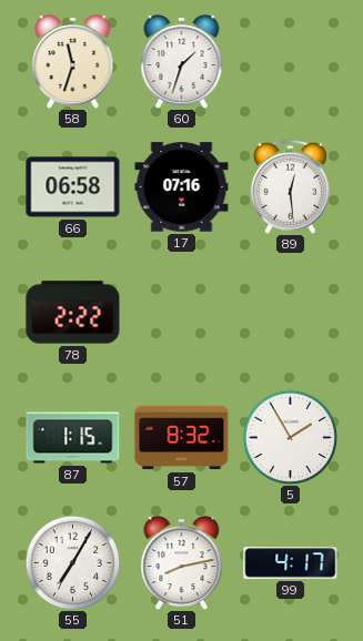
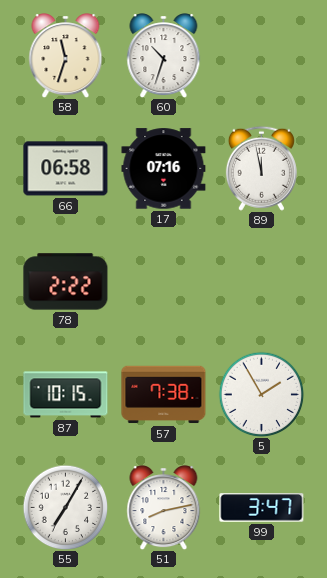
60: 1:33 -> 10:33 (164, 56)
89: 12:29 -> 11:58 (261, 168)
87: 1:15 -> 10:15 (66, 395)
57: 8:32 -> 7:38 (164, 395)
99: 4:17 -> 3:47 (262, 508)
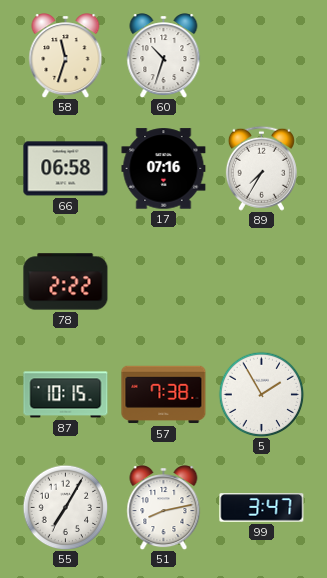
89: 11:58 -> 7:35 (261, 168)
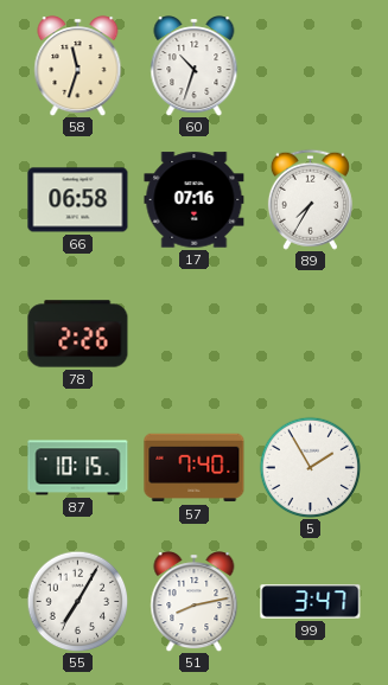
78: 2:22 -> 2:26 (78, 334)
57: 7:38 -> 7:40 (195, 468)
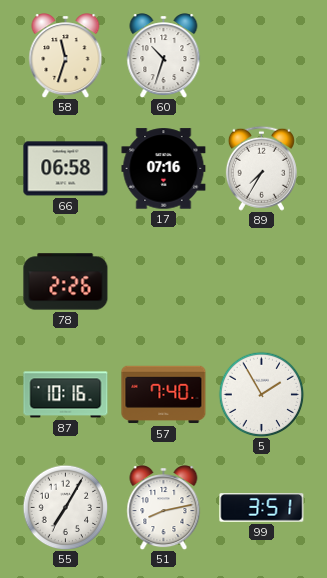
87: 10:15 -> 10:16 (66, 395)
99: 3:47 -> 3:51 (262, 508)
